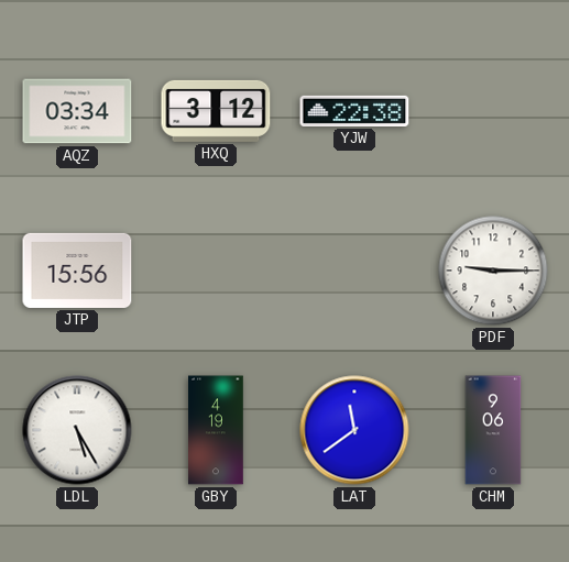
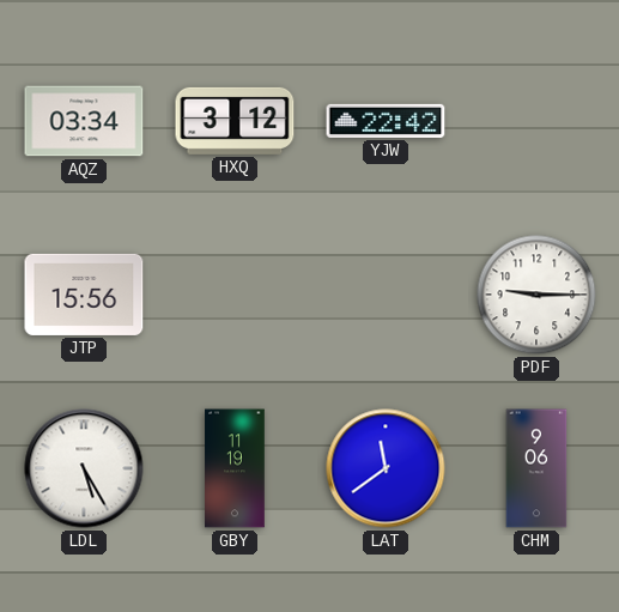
YJW: 22:38 -> 22:42 (386, 121)
GBY: 4:19 -> 11:19 (235, 468)
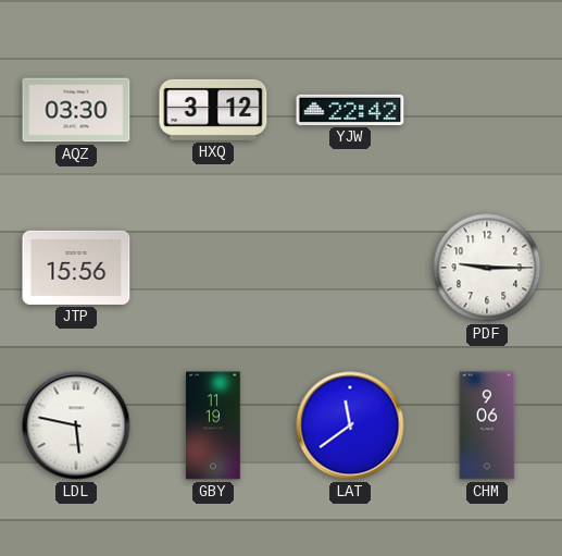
AQZ: 03:34 -> 03:30 (76, 110)
LDL: 5:25 -> 5:47 (76, 425)
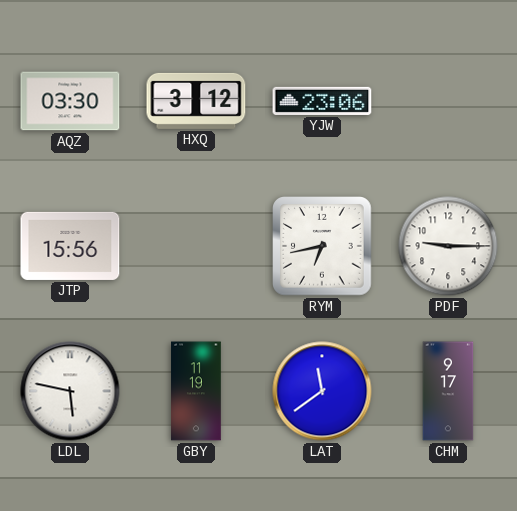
YJW: 22:42 -> 23:06 (322, 101)
RYM: none -> 6:43 (323, 247)
CHM: 9:06 -> 9:17 (448, 391)
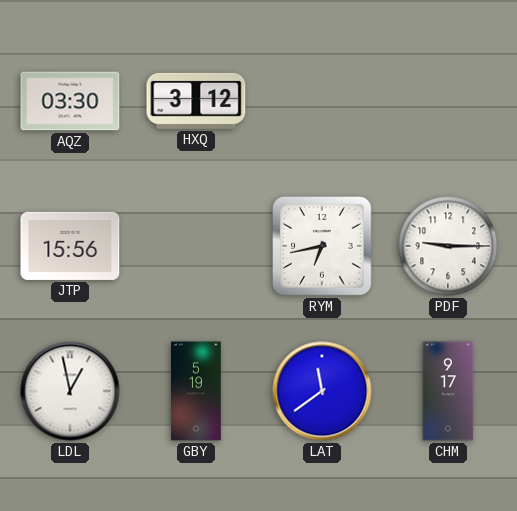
YJW: 23:06 -> none (322, 101)
LDL: 5:47 -> 12:58 (70, 391)
GBY: 11:19 -> 5:19 (196, 391)
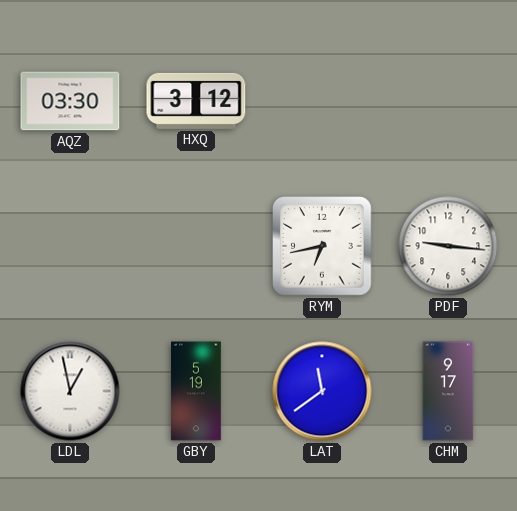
JTP: 15:56 -> none (70, 246)
PDF: 9:15 -> 9:16 (448, 246)
